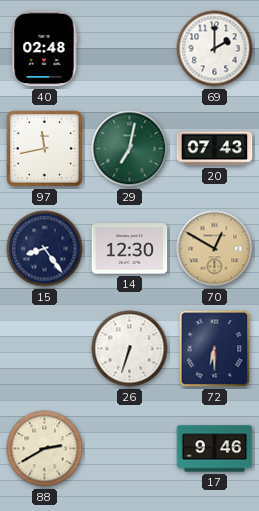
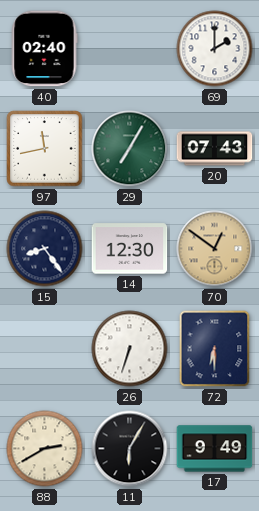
40: 02:48 -> 02:40 (44, 49)
29: 7:02 -> 7:05 (130, 149)
70: 12:50 -> 12:51 (215, 249)
11: none -> 6:05 (130, 449)
17: 9:46 -> 9:49 (215, 449)
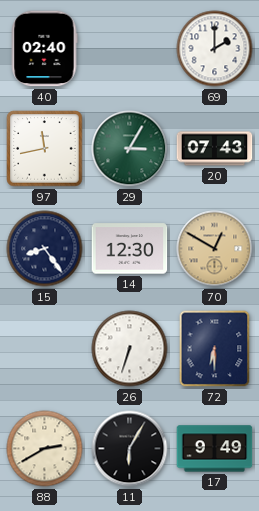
29: 7:05 -> 3:05 (130, 149)
70: 12:51 -> 12:50 (215, 249)
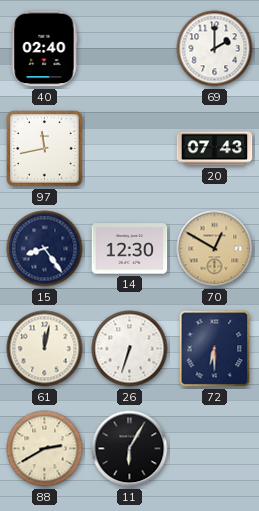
29: 3:05 -> none (130, 149)
61: none -> 12:02 (45, 349)
17: 9:49 -> none (215, 449)
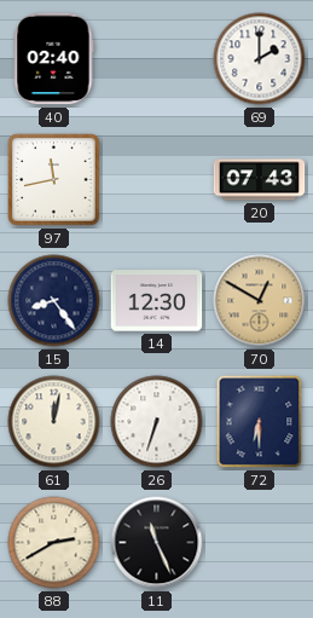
11: 6:05 -> 11:26 (157, 543)
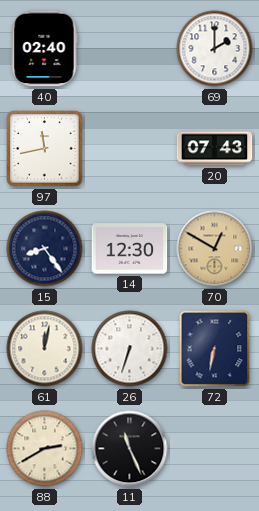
72: 6:30 -> 6:32 (215, 349)
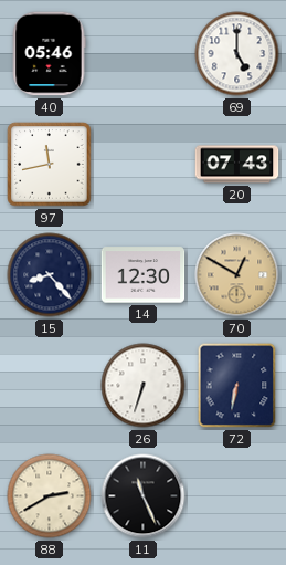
40: 02:40 -> 05:46 (49, 54)
69: 2:00 -> 5:00 (237, 54)
15: 8:24 -> 8:23 (50, 275)
61: 12:02 -> none (45, 349)
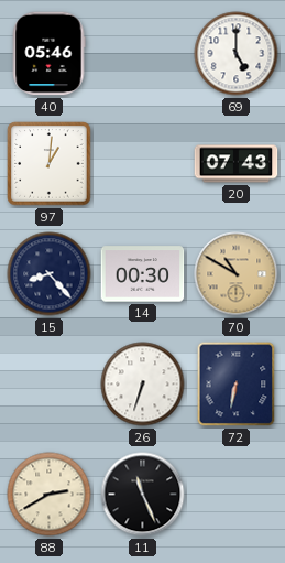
97: 11:43 -> 1:01 (50, 164)
14: 12:30 -> 00:30 (143, 274)
70: 12:50 -> 10:50 (237, 274)
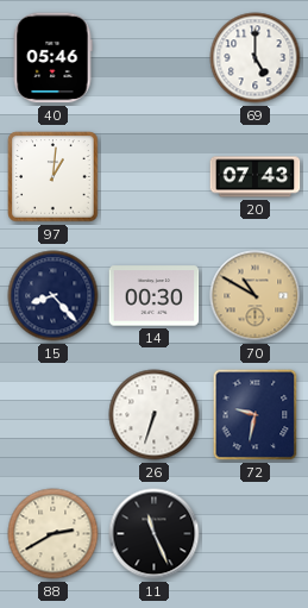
72: 6:32 -> 9:32 (256, 415)
